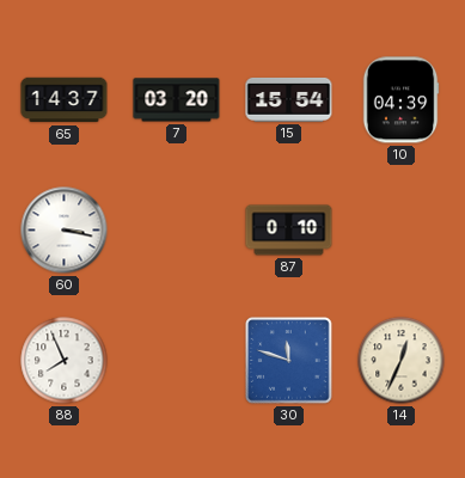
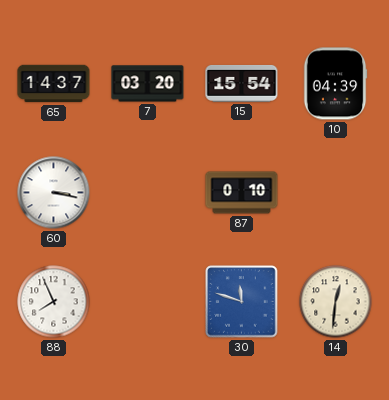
14: 12:34 -> 12:31 (336, 302)
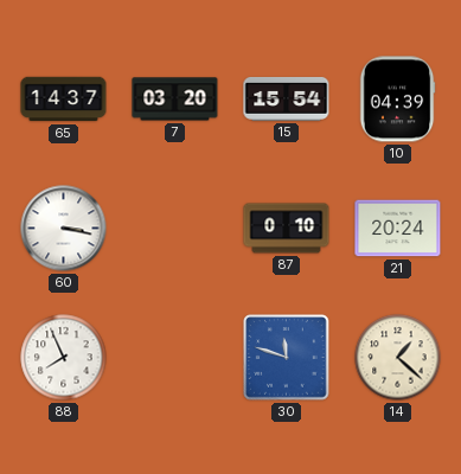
21: none -> 20:24 (398, 229)
14: 12:31 -> 1:22 (398, 358)
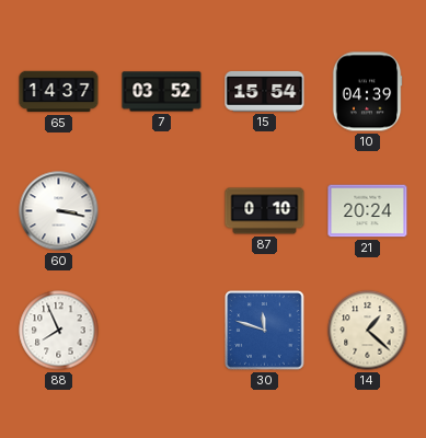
7: 03:20 -> 03:52 (162, 92)
